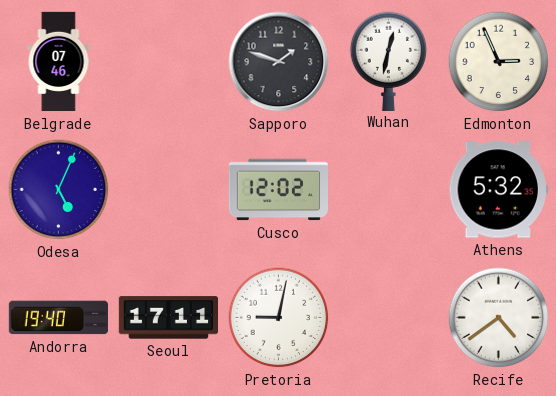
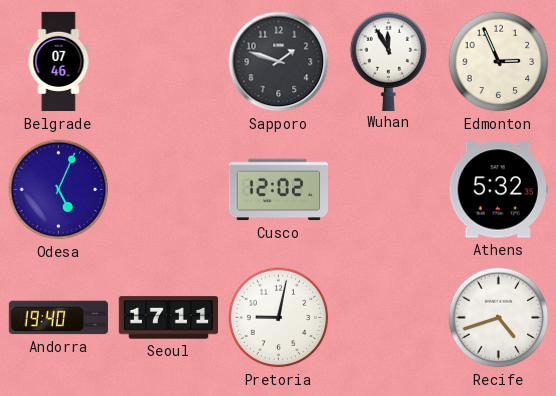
Wuhan: 12:32 -> 11:55 (389, 61)
Recife: 4:39 -> 4:42 (499, 318)
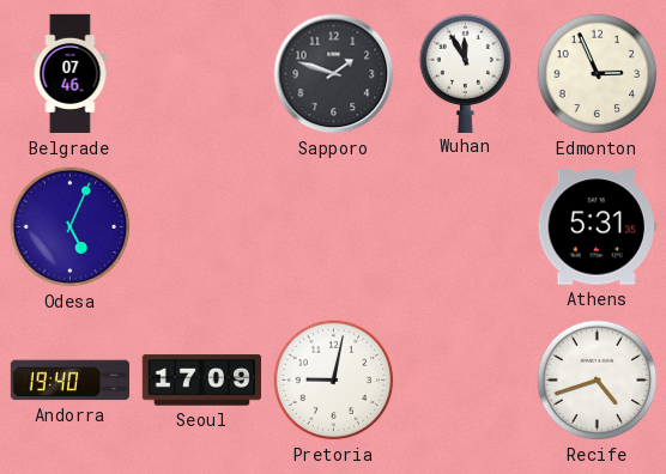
Cusco: 12:02 -> none (278, 190)
Athens: 5:32 -> 5:31 (597, 227)
Seoul: 17:11 -> 17:09 (201, 381)
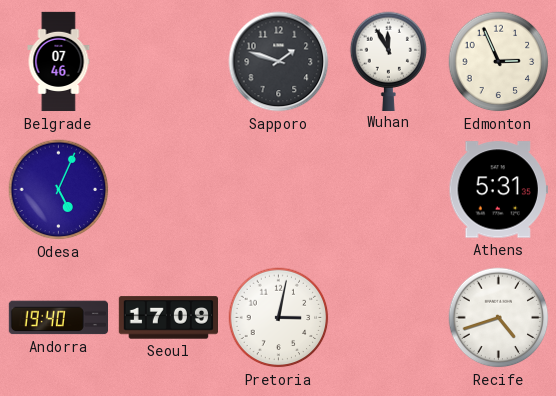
Pretoria: 9:02 -> 3:02 (279, 318)
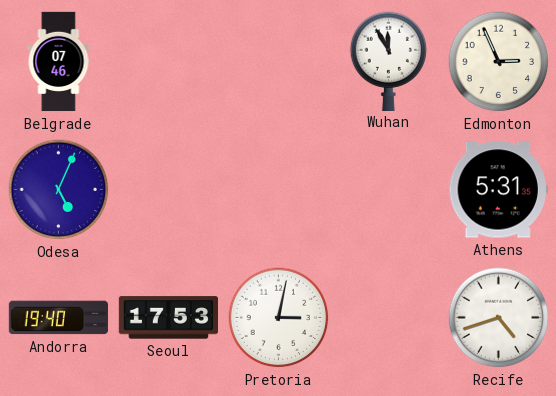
Sapporo: 1:48 -> none (279, 62)
Seoul: 17:09 -> 17:53 (168, 318)
